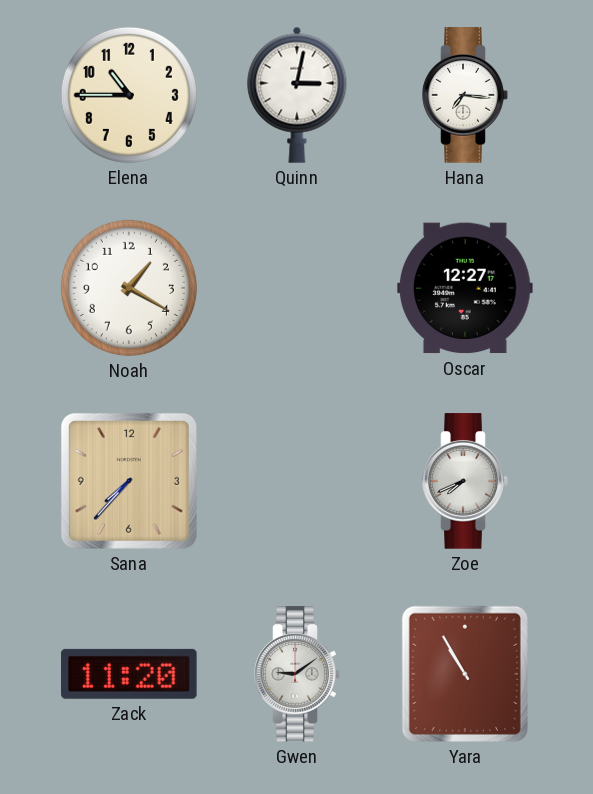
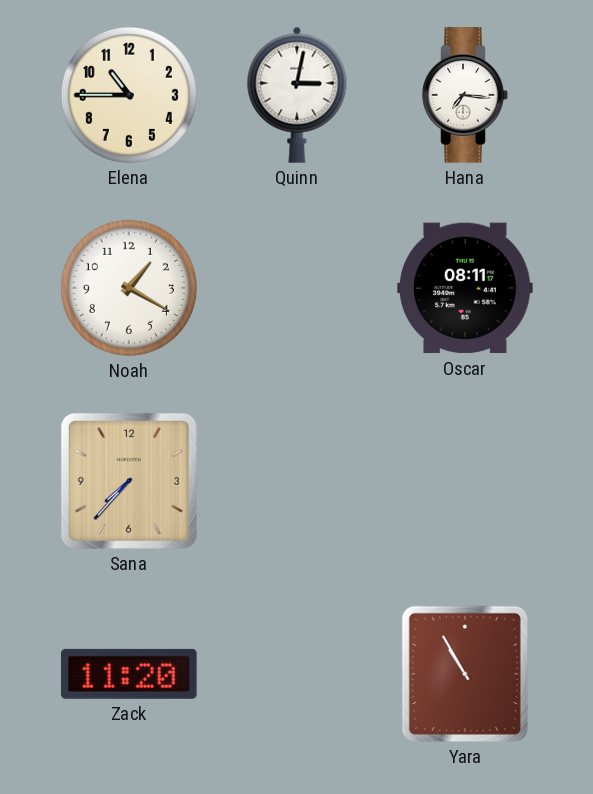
Oscar: 12:27 -> 08:11 (465, 288)
Zoe: 7:41 -> none (465, 481)
Gwen: 9:09 -> none (297, 674)
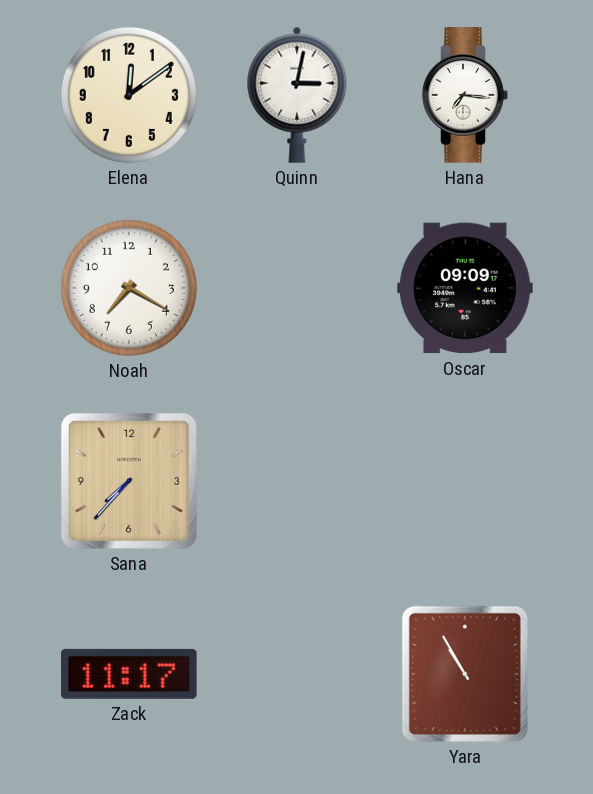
Elena: 10:45 -> 12:09 (129, 95)
Noah: 1:20 -> 7:20 (129, 288)
Oscar: 08:11 -> 09:09 (465, 288)
Zack: 11:20 -> 11:17 (130, 674)
